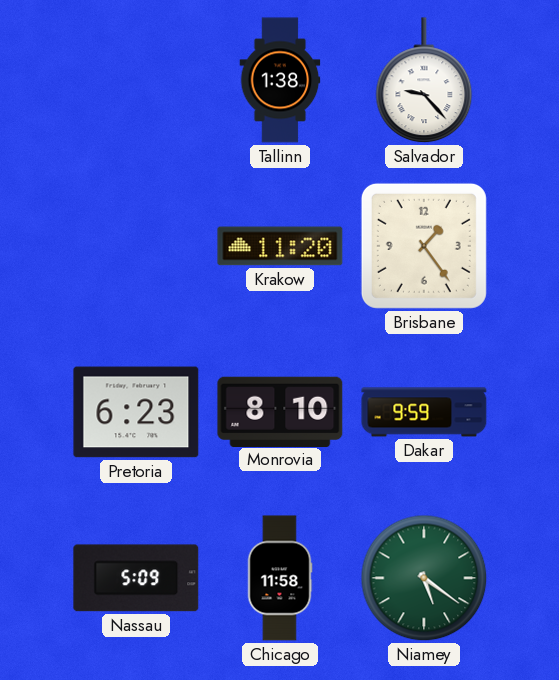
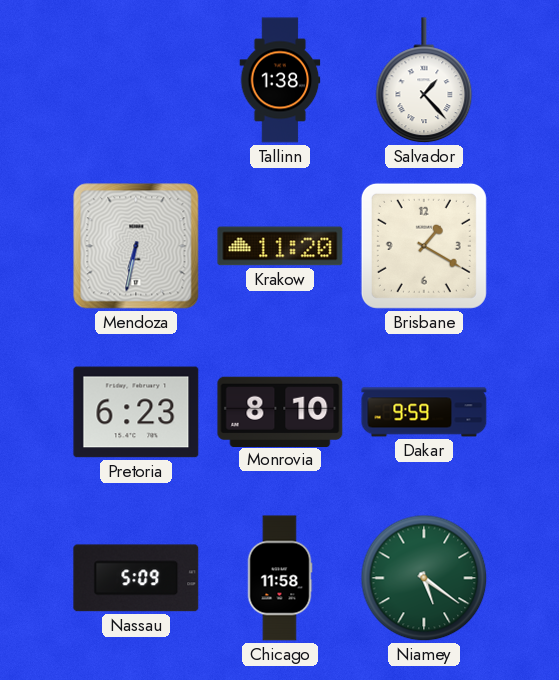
Salvador: 9:23 -> 1:23 (424, 81)
Mendoza: none -> 6:32 (136, 246)
Brisbane: 1:24 -> 1:20 (424, 246)
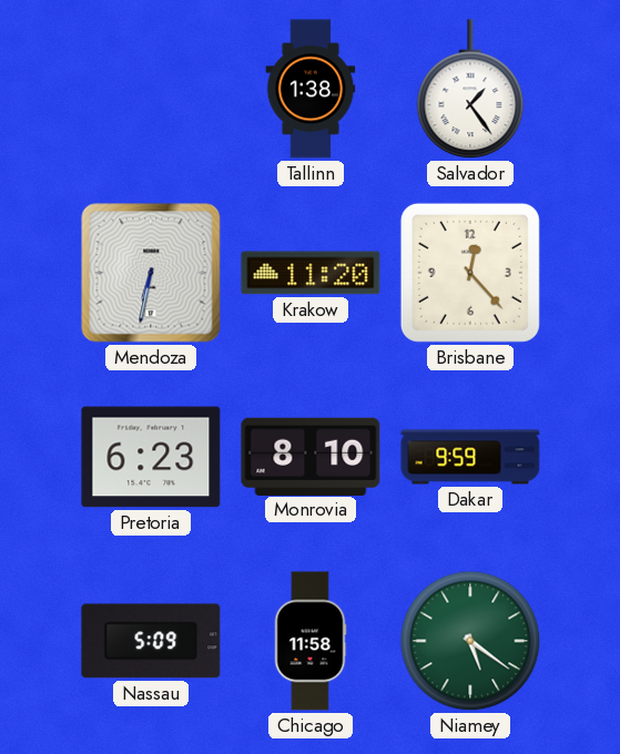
Salvador: 1:23 -> 1:24 (470, 90)
Brisbane: 1:20 -> 12:23 (470, 273)
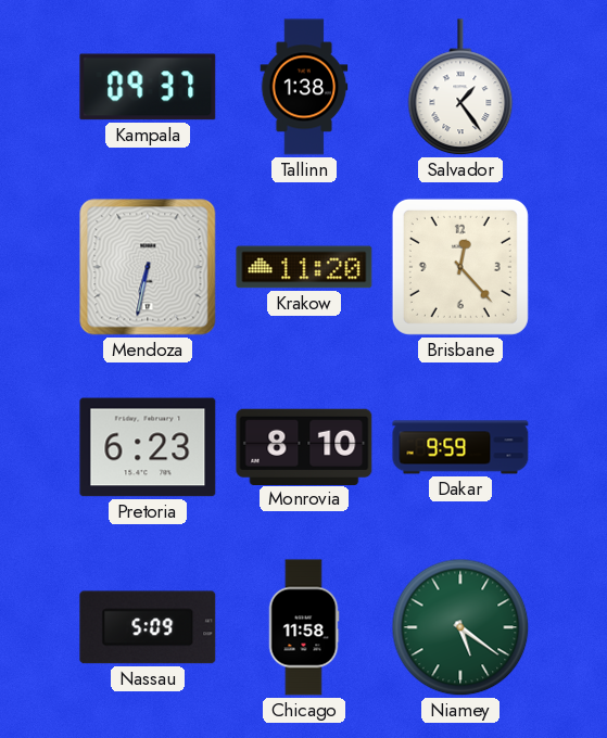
Kampala: none -> 09:37 (148, 87)
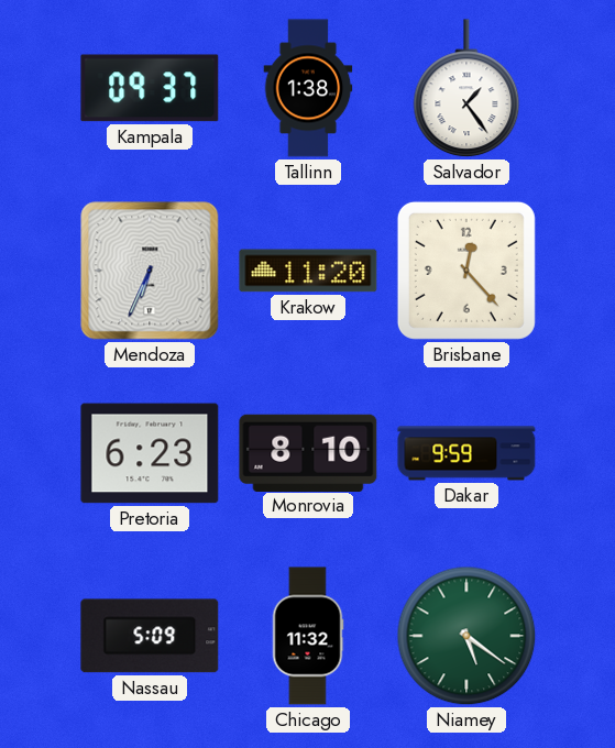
Mendoza: 6:32 -> 6:34 (150, 271)
Chicago: 11:58 -> 11:32 (308, 636)
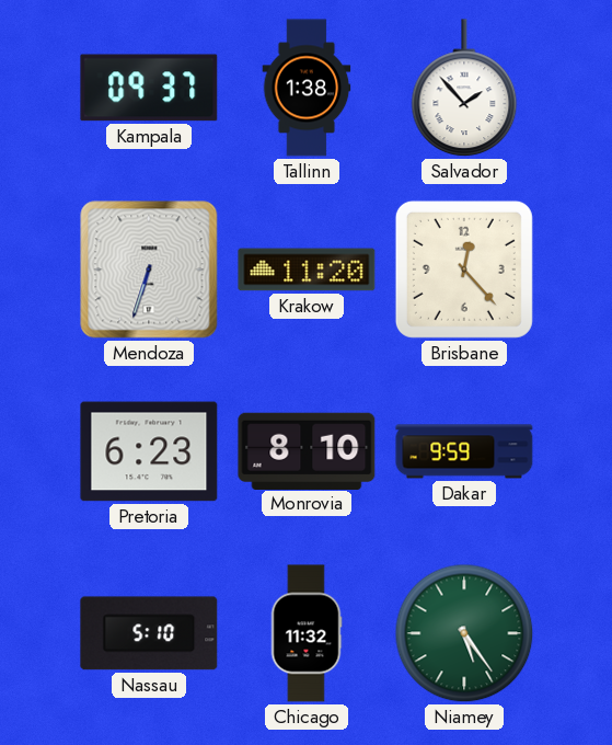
Salvador: 1:24 -> 1:53 (464, 89)
Mendoza: 6:34 -> 6:33 (149, 270)
Nassau: 5:09 -> 5:10 (149, 633)
Niamey: 5:21 -> 5:24 (464, 633)
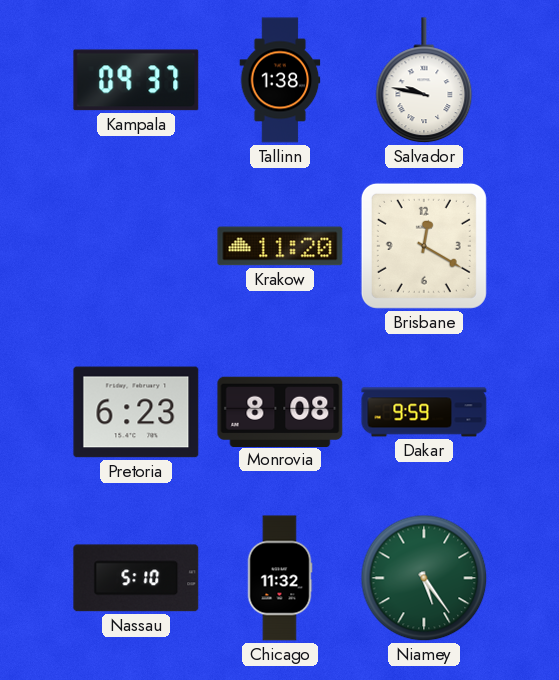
Salvador: 1:53 -> 9:47 (424, 81)
Mendoza: 6:33 -> none (149, 270)
Brisbane: 12:23 -> 12:20 (424, 246)
Monrovia: 8:10 -> 8:08 (280, 411)
